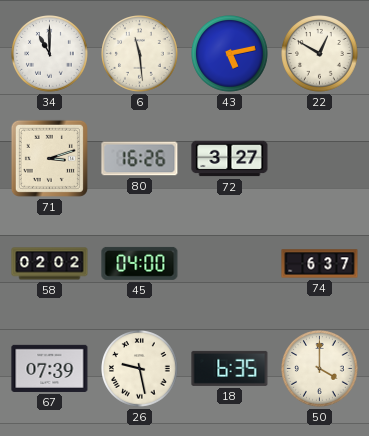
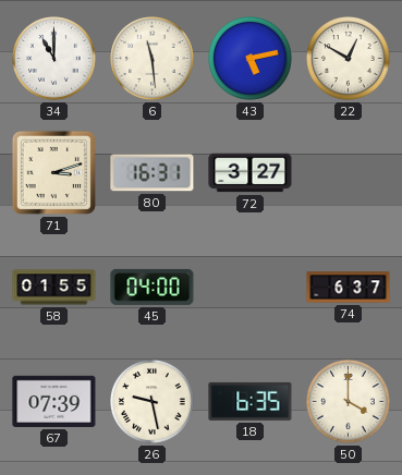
80: 16:26 -> 16:31 (153, 173)
58: 02:02 -> 01:55 (54, 288)
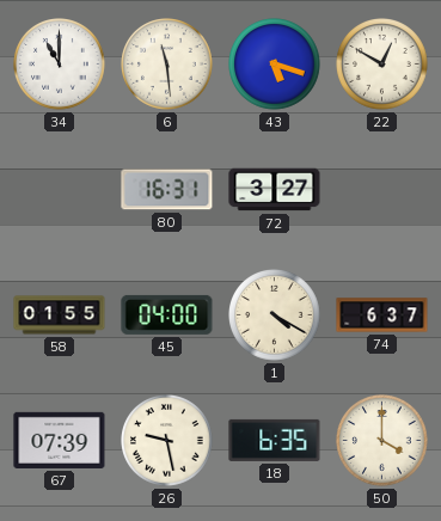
43: 5:13 -> 5:18 (275, 65)
71: 3:12 -> none (53, 172)
1: none -> 4:20 (275, 315)
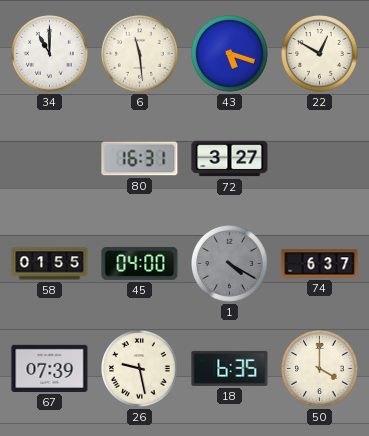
1 dial: cream -> grey (230, 264)
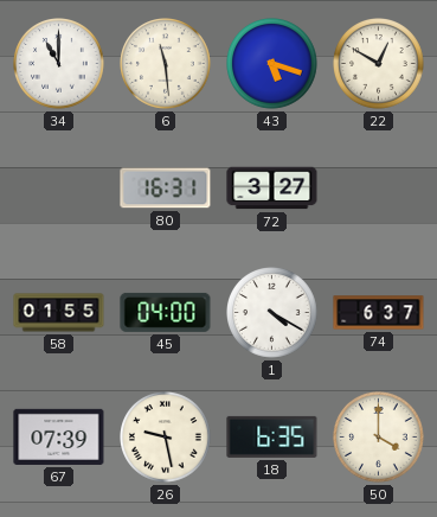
1 dial: grey -> white (272, 313)
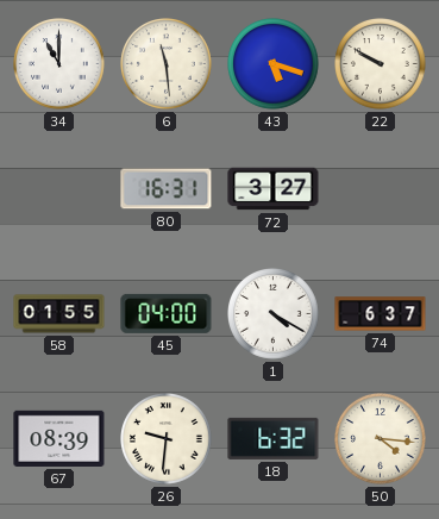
22: 12:50 -> 9:50 (381, 64)
67: 07:39 -> 08:39 (59, 438)
26: 9:28 -> 9:31 (167, 439)
18: 6:35 -> 6:32 (274, 438)
50: 4:00 -> 4:16 (381, 439)
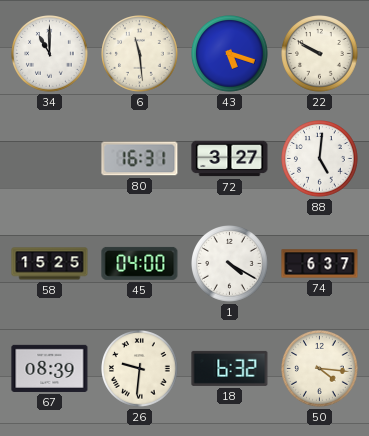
88: none -> 5:01 (320, 159)
58: 01:55 -> 15:25 (50, 264)
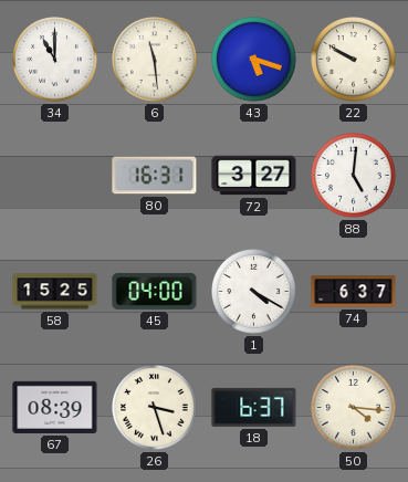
26: 9:31 -> 3:27 (155, 408)
18: 6:32 -> 6:37 (254, 407)
